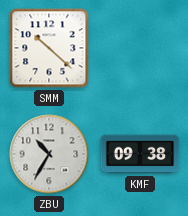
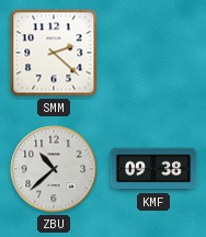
SMM: 10:22 -> 2:22 (54, 53)
ZBU: 10:35 -> 10:38 (54, 169)
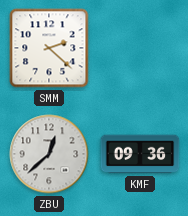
ZBU: 10:38 -> 12:38 (49, 154)
KMF: 09:38 -> 09:36 (140, 154)
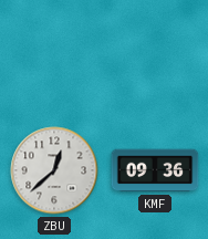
SMM: 2:22 -> none (49, 48)
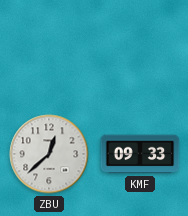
KMF: 09:36 -> 09:33 (140, 154)
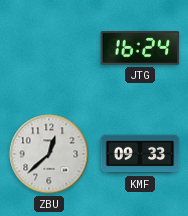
JTG: none -> 16:24 (140, 48)
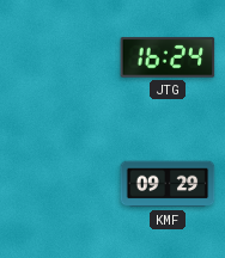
ZBU: 12:38 -> none (49, 154)
KMF: 09:33 -> 09:29 (168, 184)
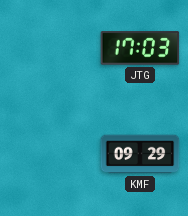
JTG: 16:24 -> 17:03 (140, 48)
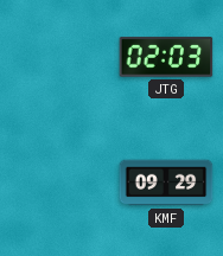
JTG: 17:03 -> 02:03 (166, 57)
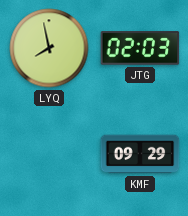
LYQ: none -> 7:58 (49, 48)
